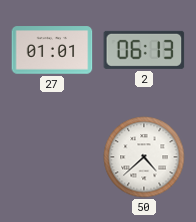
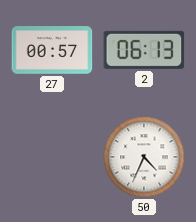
27: 01:01 -> 00:57 (52, 50)
50: 4:38 -> 4:34 (144, 157)
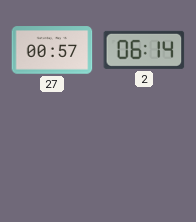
2: 06:13 -> 06:14 (144, 50)
50: 4:34 -> none (144, 157)
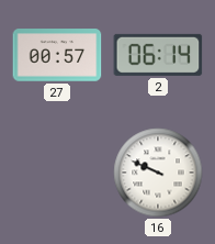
16: none -> 9:49 (158, 173)
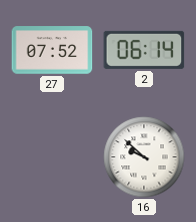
27: 00:57 -> 07:52 (52, 50)
16: 9:49 -> 9:52 (144, 157)
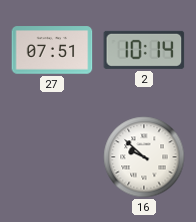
27: 07:52 -> 07:51 (52, 50)
2: 06:14 -> 10:14 (144, 50)
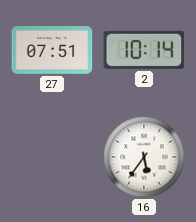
16: 9:52 -> 5:36 (144, 157)
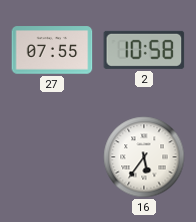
27: 07:51 -> 07:55 (52, 50)
2: 10:14 -> 10:58 (144, 50)
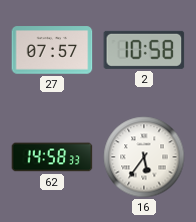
27: 07:55 -> 07:57 (52, 50)
62: none -> 14:58 (52, 157)
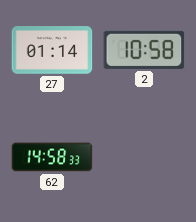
27: 07:57 -> 01:14 (52, 50)
16: 5:36 -> none (144, 157)
